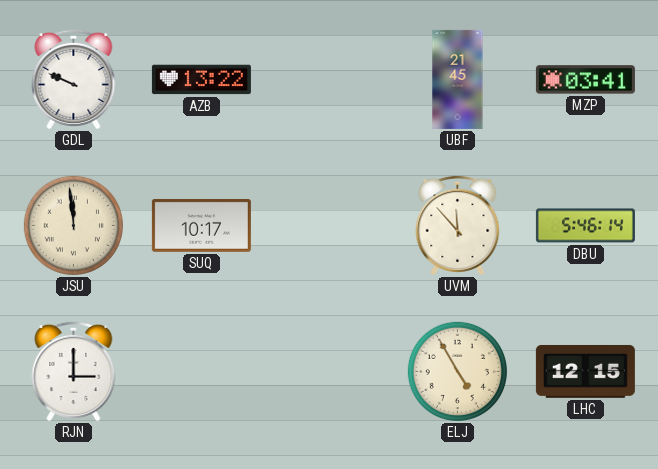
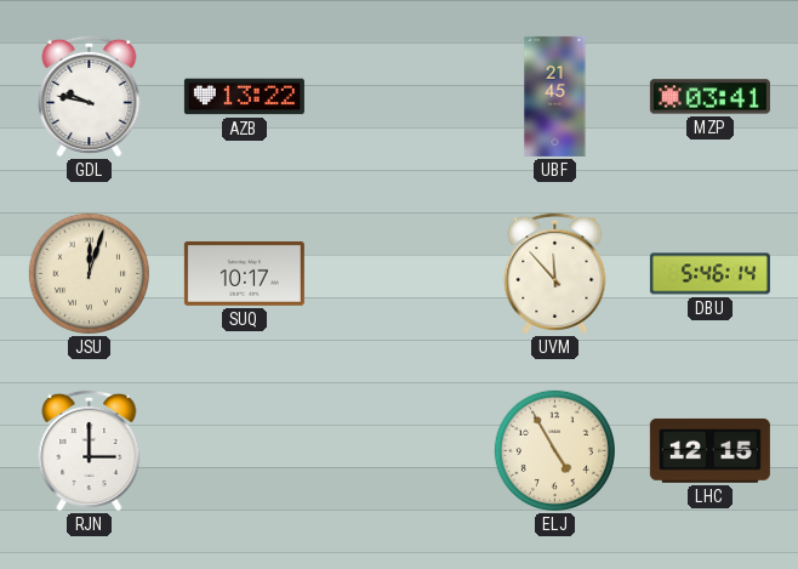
GDL: 9:49 -> 9:47 (90, 96)
JSU: 11:59 -> 12:03 (89, 273)
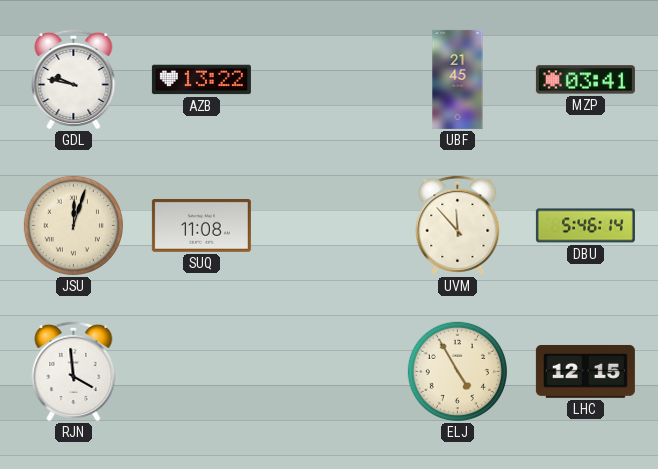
SUQ: 10:17 -> 11:08 (201, 225)
RJN: 3:00 -> 3:59 (74, 371)
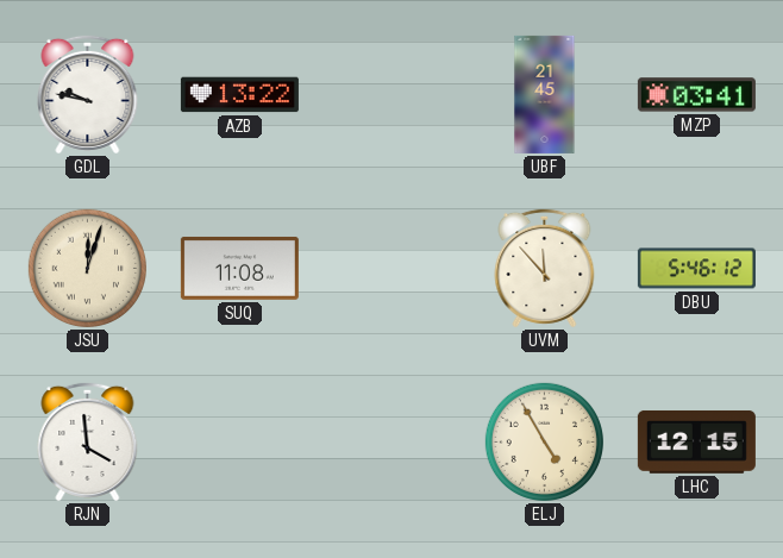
DBU: 5:46:14 -> 5:46:12 (696, 269)
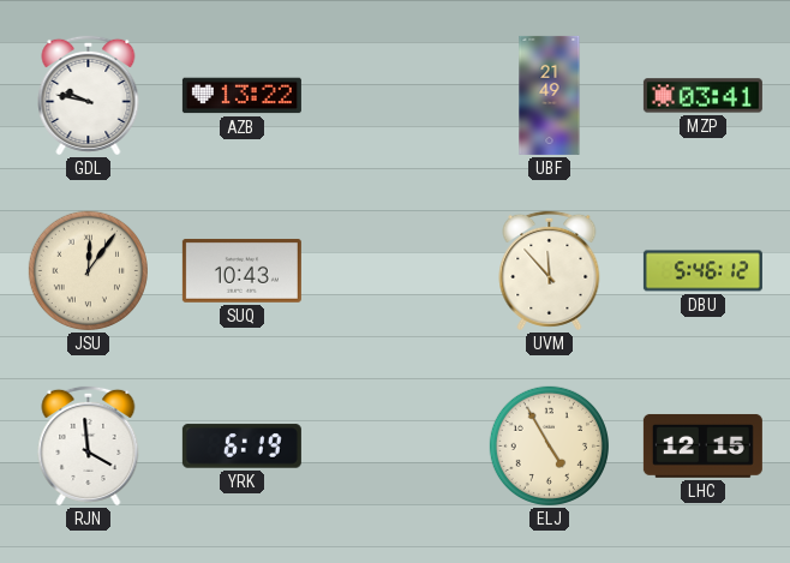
UBF: 21:45 -> 21:49 (550, 95)
JSU: 12:03 -> 12:06 (88, 270)
SUQ: 11:08 -> 10:43 (241, 270)
YRK: none -> 6:19 (241, 447)
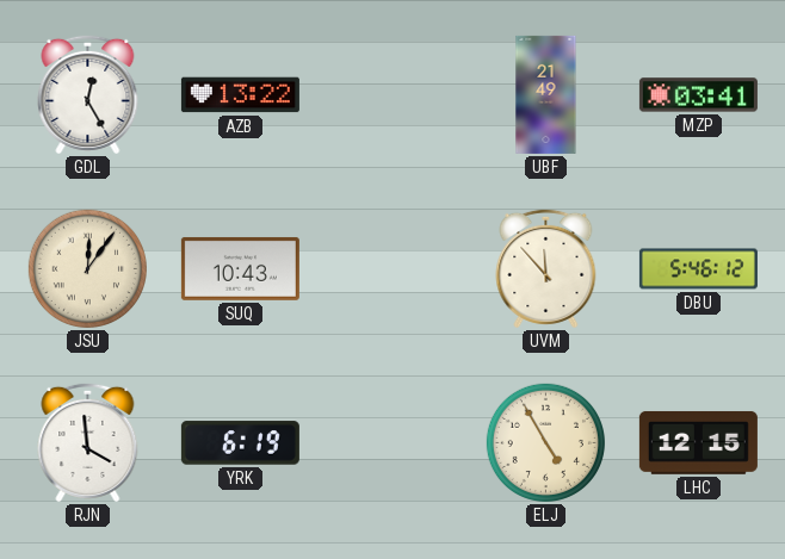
GDL: 9:47 -> 12:25 (88, 94)
